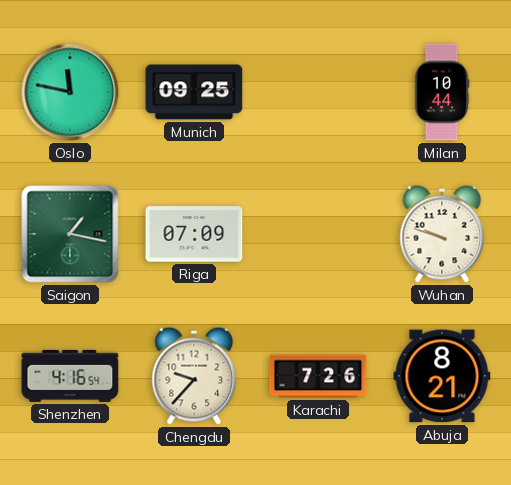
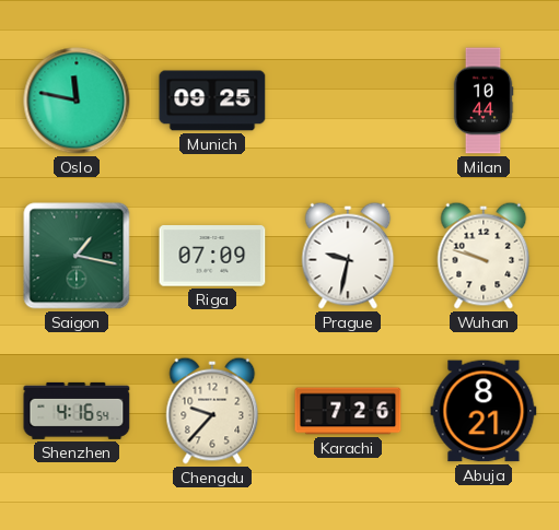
Prague: none -> 9:32 (348, 256)
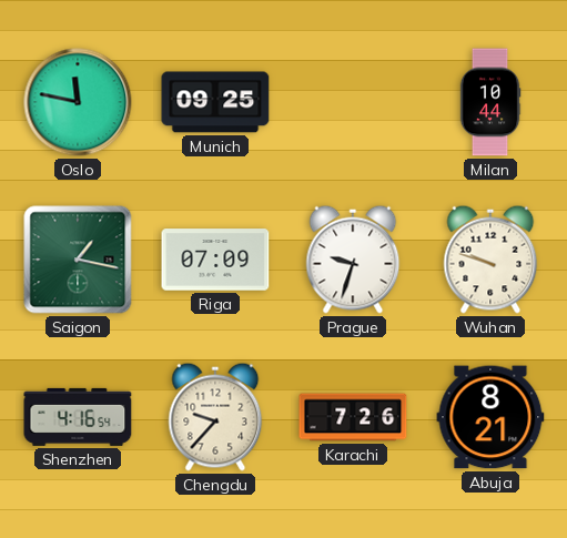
Prague: 9:32 -> 9:33 (353, 260)
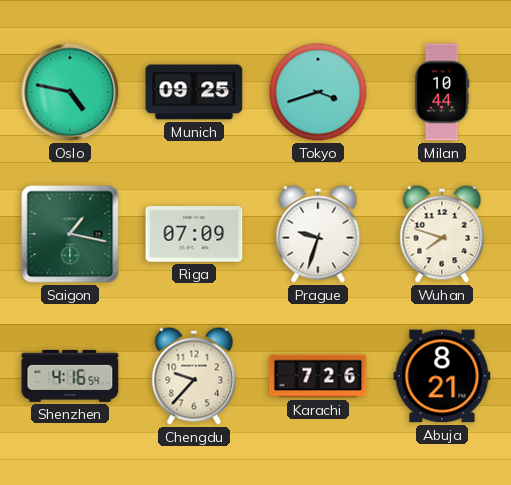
Oslo: 11:47 -> 4:47 (70, 92)
Tokyo: none -> 3:42 (318, 92)
Wuhan: 9:48 -> 7:48 (442, 234)
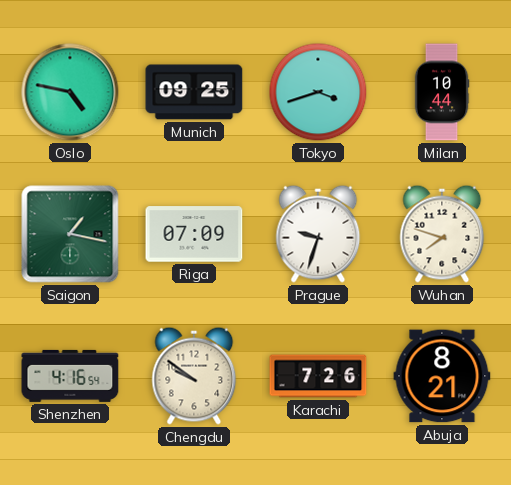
Chengdu: 9:37 -> 9:51 (194, 376)
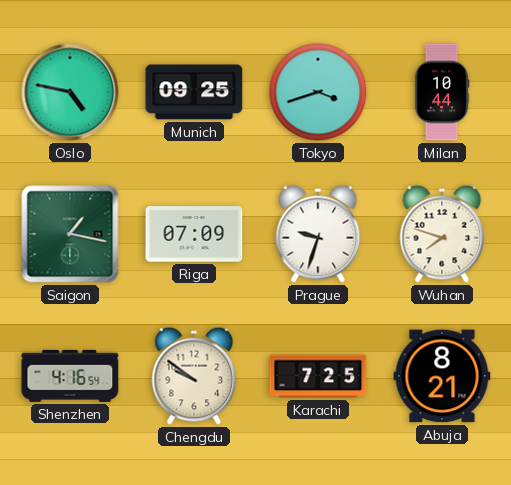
Karachi: 7:26 -> 7:25 (318, 376)
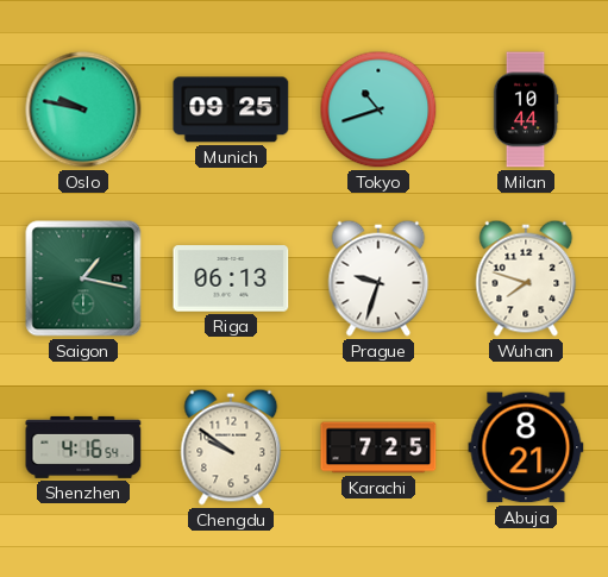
Oslo: 4:47 -> 9:47 (83, 109)
Tokyo: 3:42 -> 10:42 (378, 109)
Riga: 07:09 -> 06:13 (231, 278)
